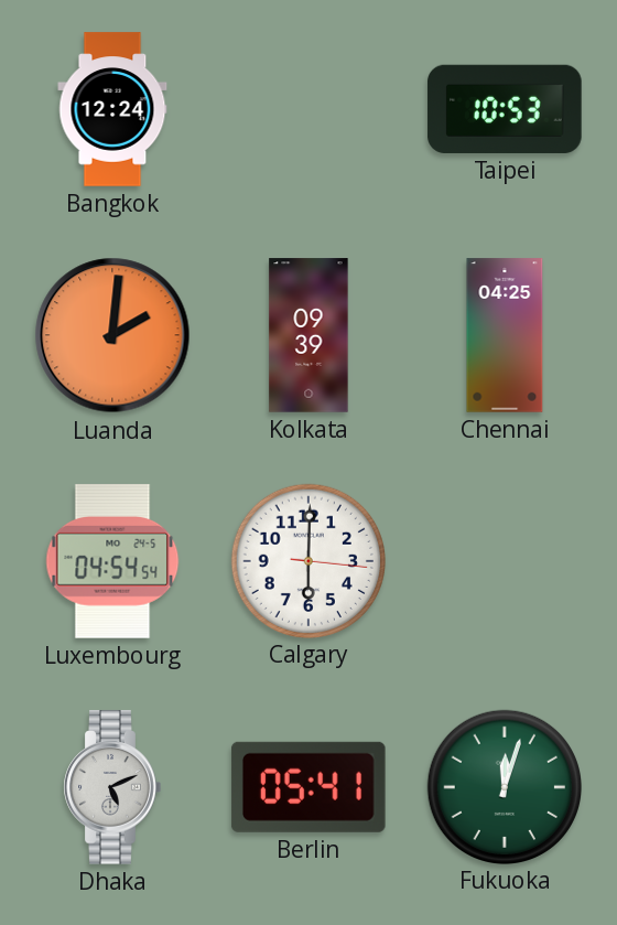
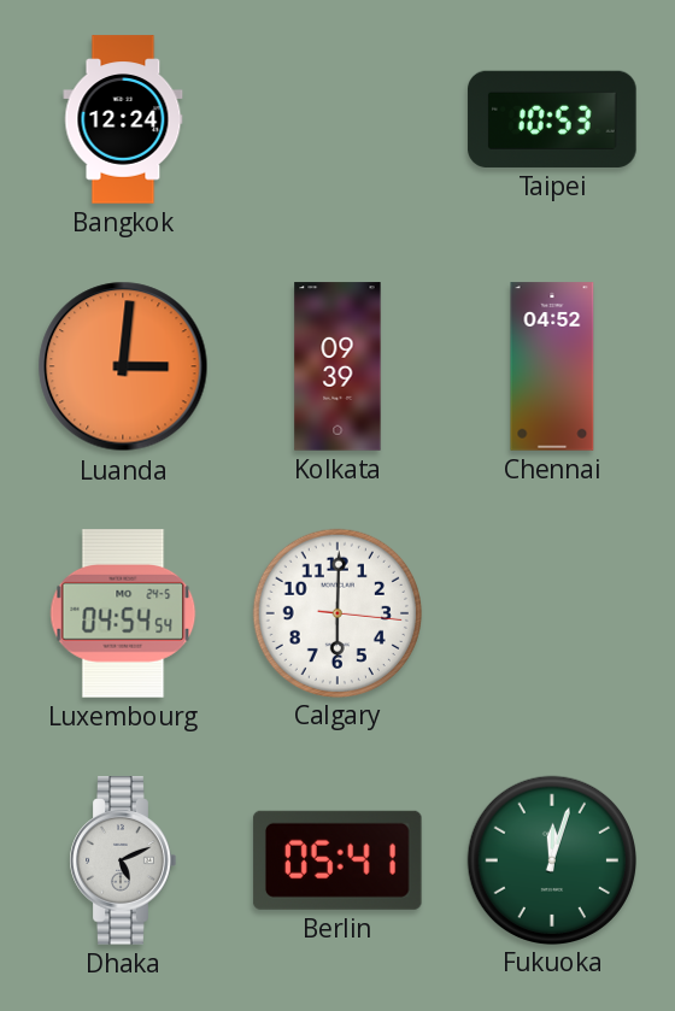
Luanda: 2:01 -> 3:01 (123, 366)
Chennai: 04:25 -> 04:52 (552, 366)
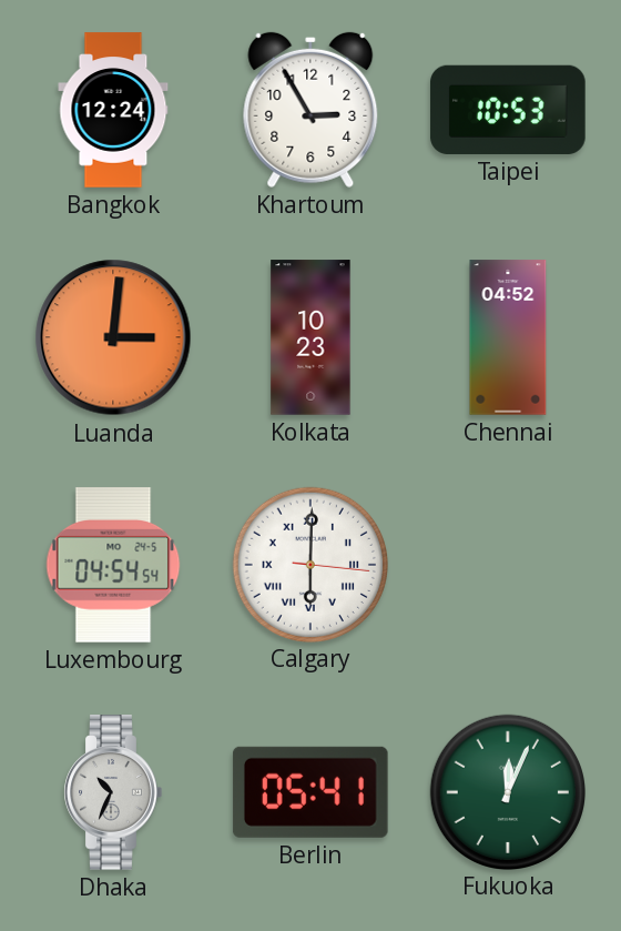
Khartoum: none -> 2:55 (310, 110)
Kolkata: 09:39 -> 10:23 (310, 337)
Calgary numerals: Arabic -> Roman (309, 564)
Dhaka: 5:11 -> 10:34 (113, 792)
Fukuoka: 12:03 -> 12:04 (507, 791)
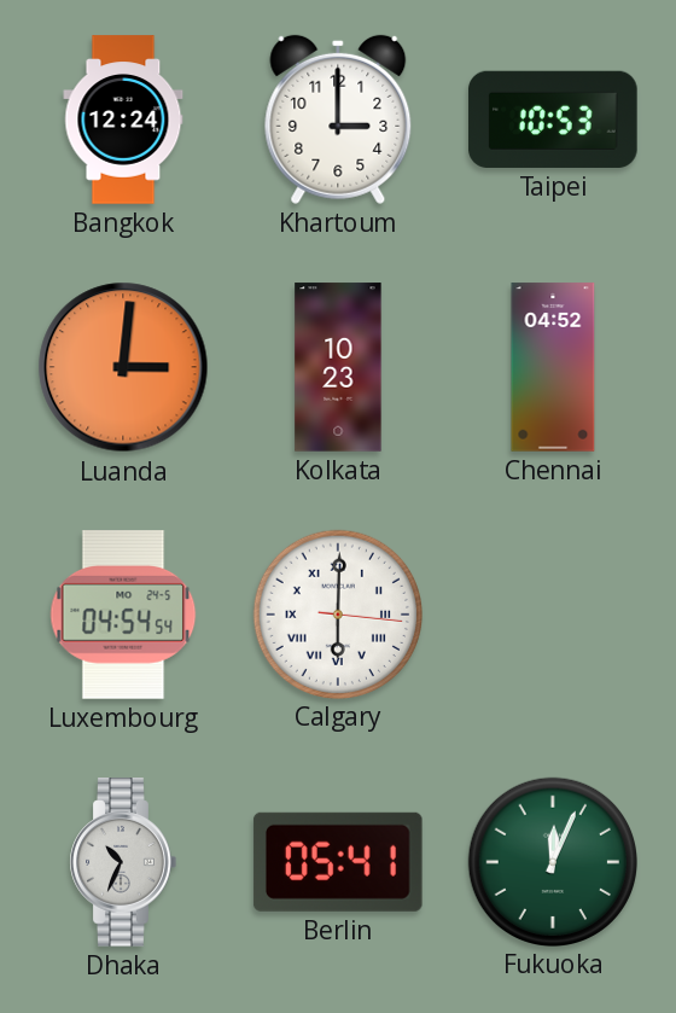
Khartoum: 2:55 -> 3:00 (338, 120)
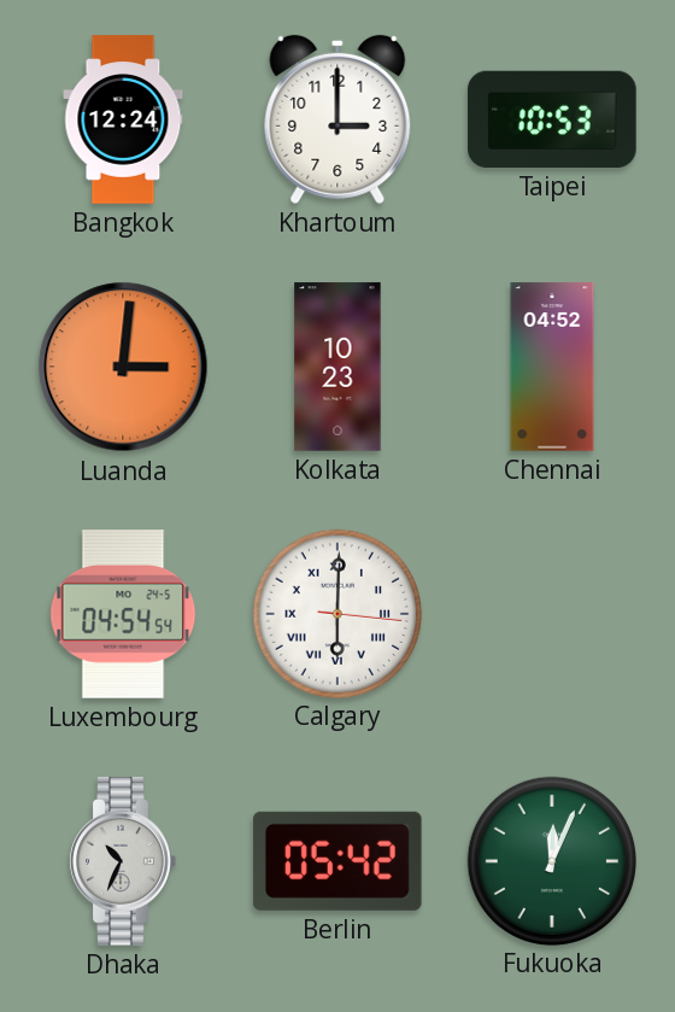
Berlin: 05:41 -> 05:42 (337, 861)
